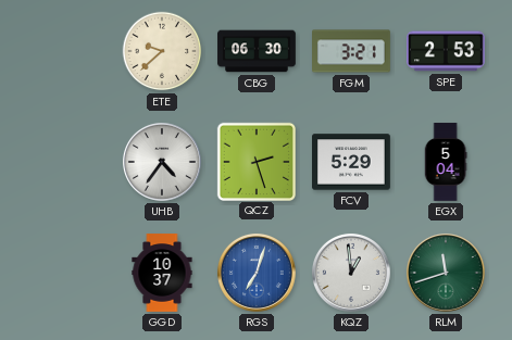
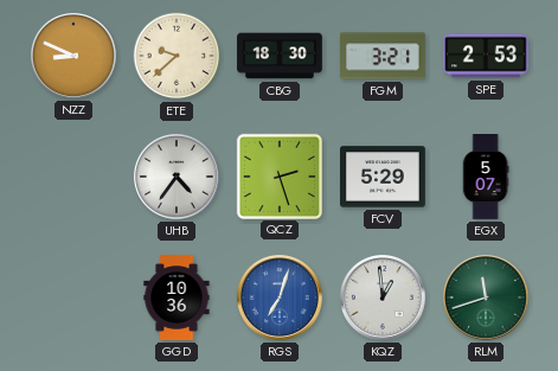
NZZ: none -> 8:49 (73, 56)
CBG: 06:30 -> 18:30 (280, 56)
EGX: 5:04 -> 5:07 (486, 177)
GGD: 10:37 -> 10:36 (177, 298)
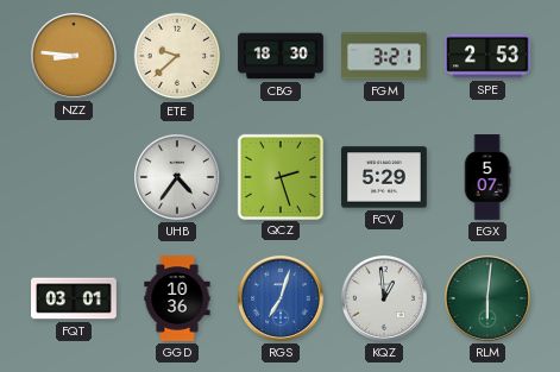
NZZ: 8:49 -> 8:46 (74, 56)
FQT: none -> 03:01 (74, 298)
RLM: 11:42 -> 6:01 (487, 298)
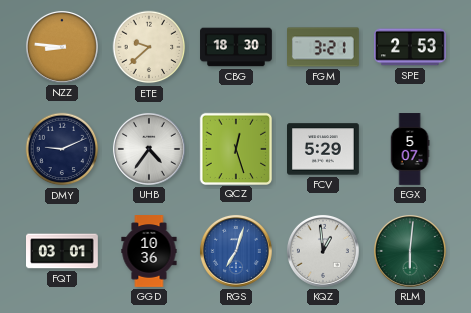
DMY: none -> 9:11 (62, 149)
QCZ: 2:27 -> 12:27 (236, 148)
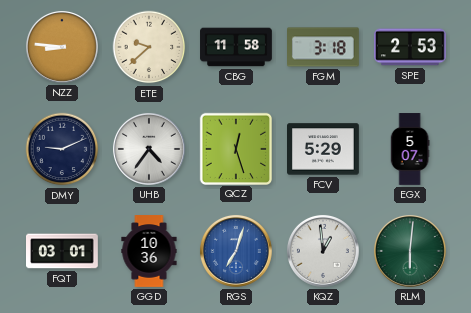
CBG: 18:30 -> 11:58 (236, 47)
FGM: 3:21 -> 3:18 (324, 47)
